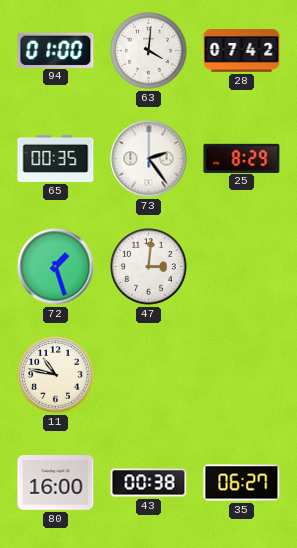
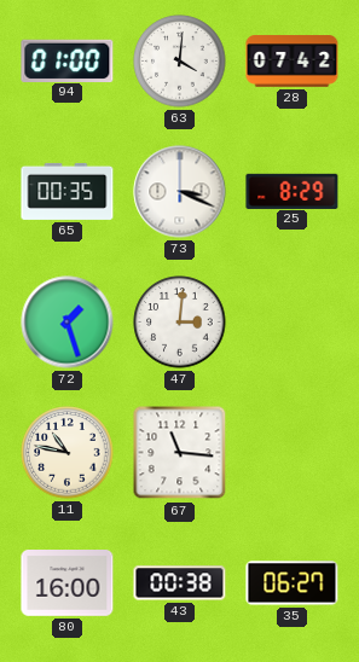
73: 2:24 -> 3:19 (180, 192)
67: none -> 11:16 (180, 453)
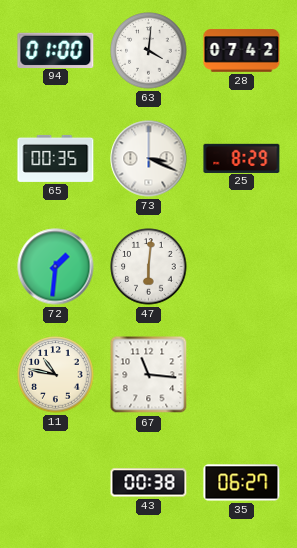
72: 1:27 -> 1:31 (56, 267)
47: 3:01 -> 6:01 (149, 267)
80: 16:00 -> none (68, 583)
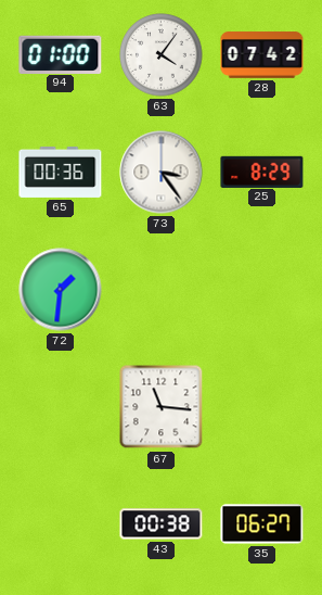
63: 4:01 -> 4:06 (162, 55)
65: 00:35 -> 00:36 (61, 172)
73: 3:19 -> 3:24 (162, 173)
47: 6:01 -> none (149, 267)
11: 10:47 -> none (56, 375)
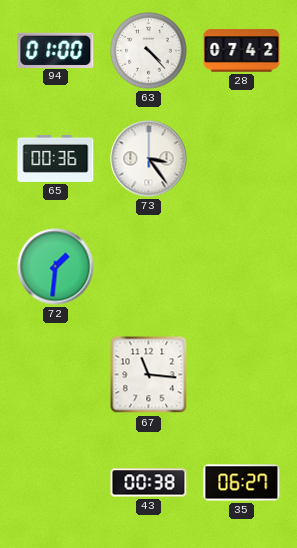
63: 4:06 -> 4:23 (149, 51)
25: 8:29 -> none (262, 172)
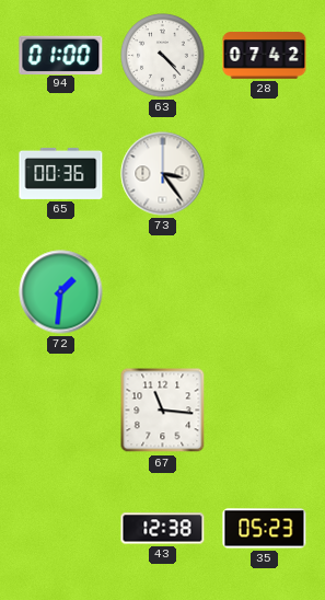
43: 00:38 -> 12:38 (163, 529)
35: 06:27 -> 05:23 (265, 529)
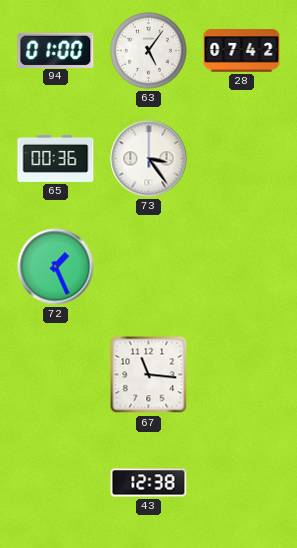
63: 4:23 -> 5:06 (149, 51)
72: 1:31 -> 1:26 (56, 267)
35: 05:23 -> none (265, 529)
